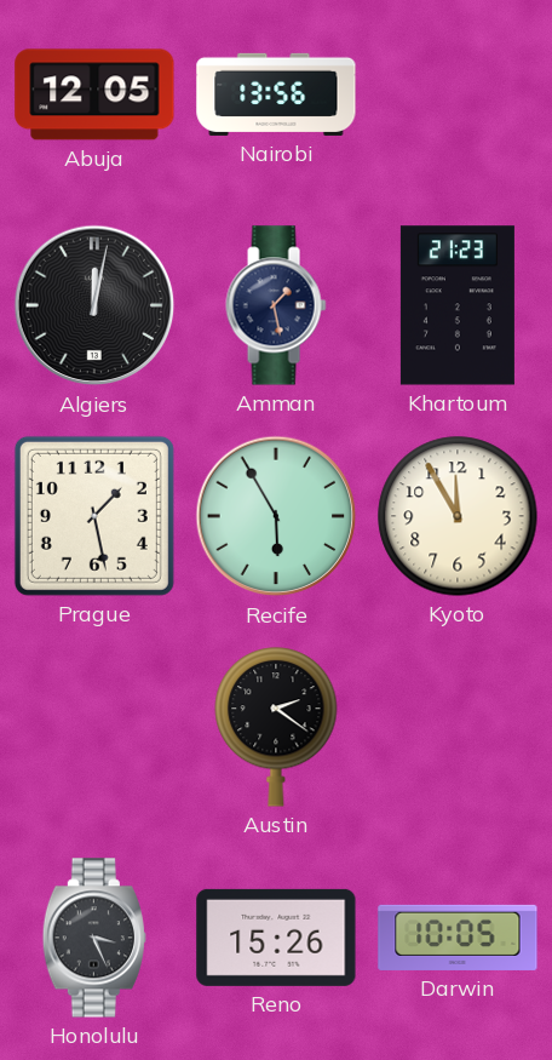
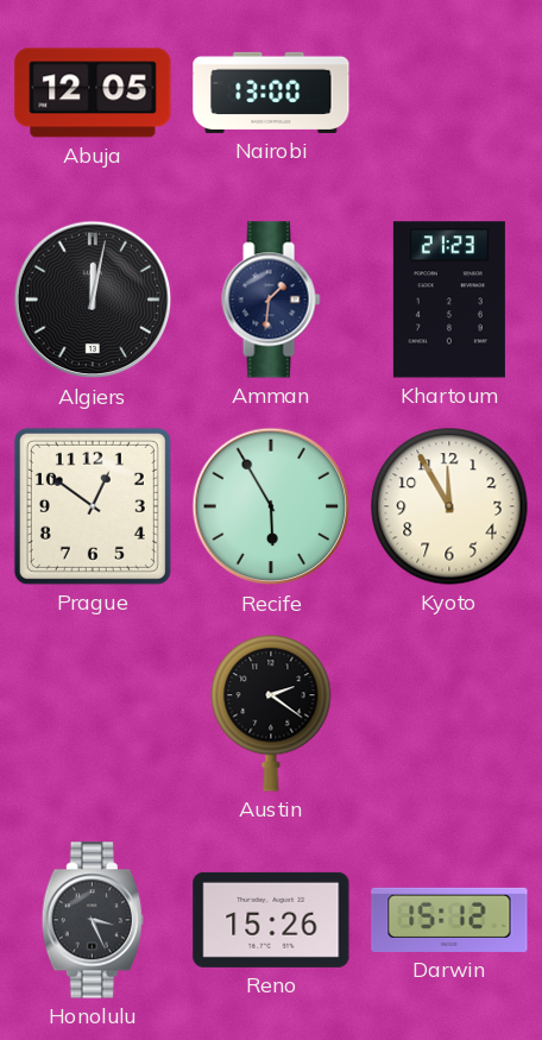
Nairobi: 13:56 -> 13:00 (271, 93)
Amman: 1:28 -> 1:31 (271, 300)
Prague: 1:28 -> 12:51 (93, 506)
Darwin: 10:05 -> 15:12 (449, 920)
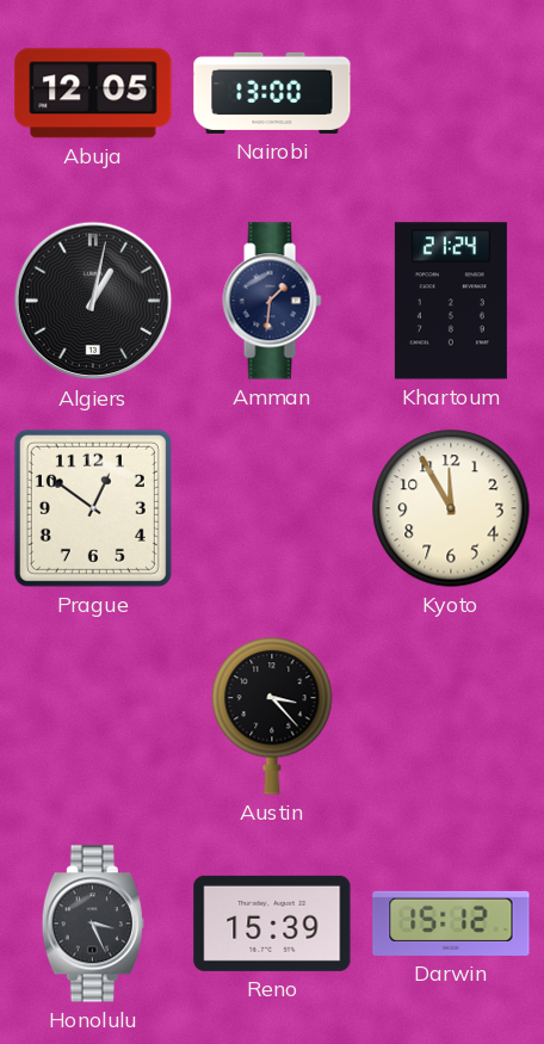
Algiers: 12:02 -> 1:02 (93, 301)
Khartoum: 21:23 -> 21:24 (451, 301)
Recife: 5:55 -> none (271, 506)
Austin: 2:21 -> 3:23 (272, 716)
Reno: 15:26 -> 15:39 (272, 923)
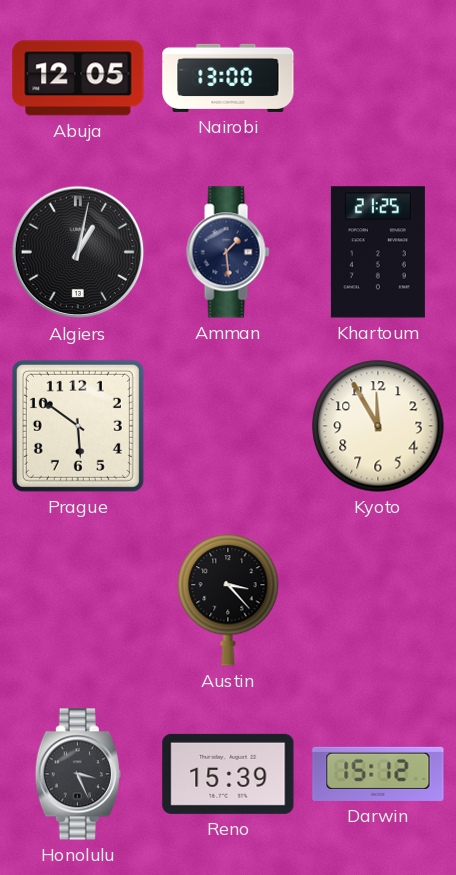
Amman: 1:31 -> 1:29 (228, 252)
Khartoum: 21:24 -> 21:25 (378, 252)
Prague: 12:51 -> 5:51 (78, 426)
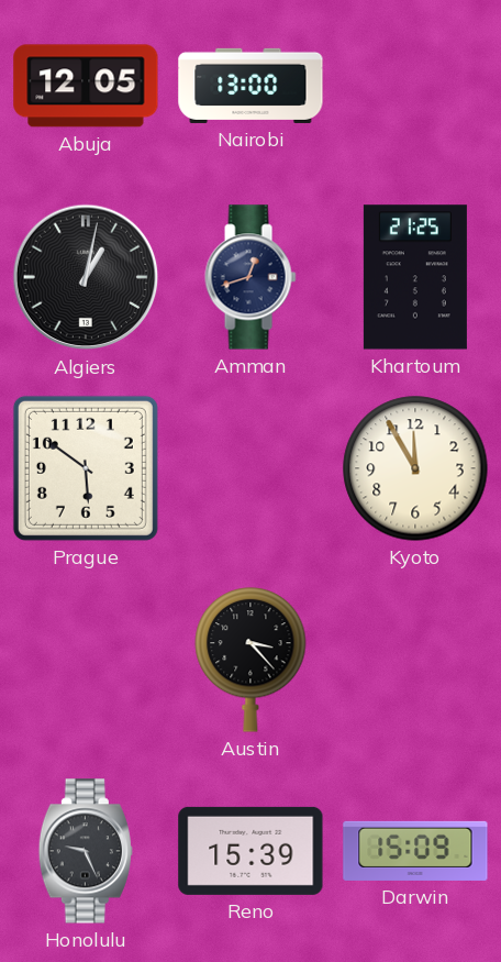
Amman: 1:29 -> 12:42 (250, 277)
Honolulu: 3:26 -> 9:26 (86, 851)
Darwin: 15:12 -> 15:09 (415, 851)
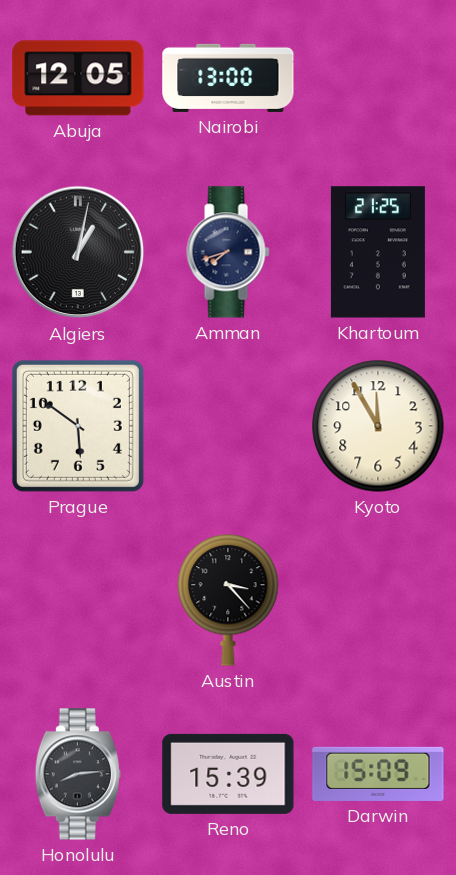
Amman: 12:42 -> 7:42 (228, 252)
Honolulu: 9:26 -> 8:14 (78, 774)
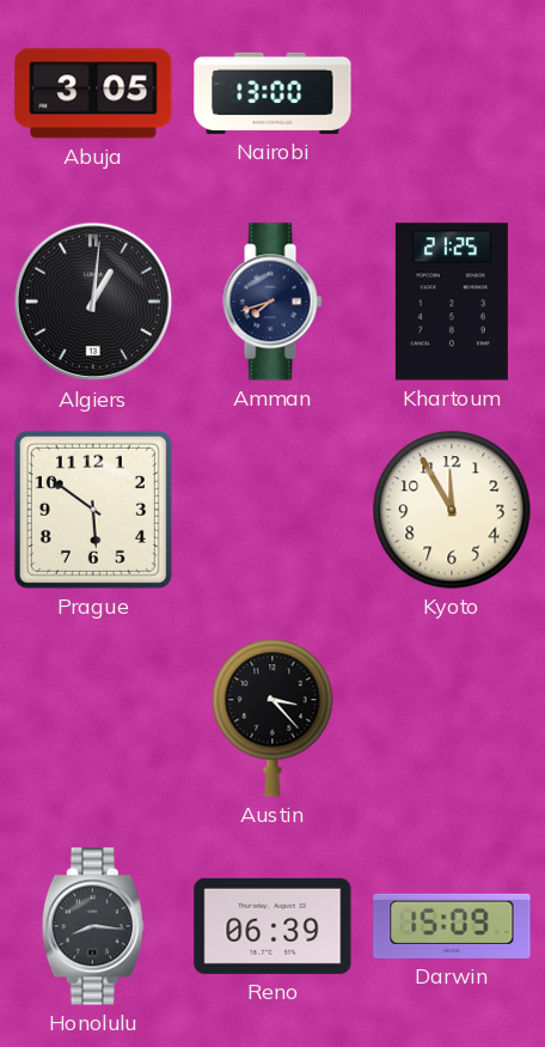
Abuja: 12:05 -> 3:05 (93, 93)
Algiers: 1:02 -> 1:01 (93, 302)
Honolulu: 8:14 -> 8:16 (93, 926)
Reno: 15:39 -> 06:39 (272, 926)
